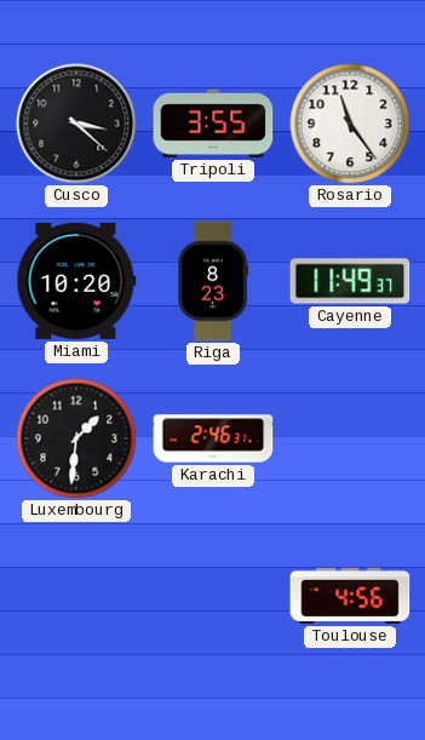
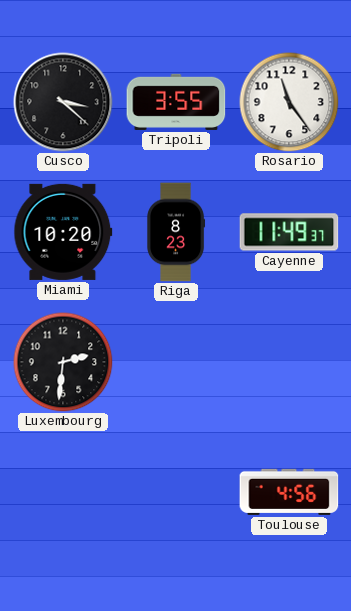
Luxembourg: 1:31 -> 2:31 (63, 362)
Karachi: 2:46 -> none (213, 438)
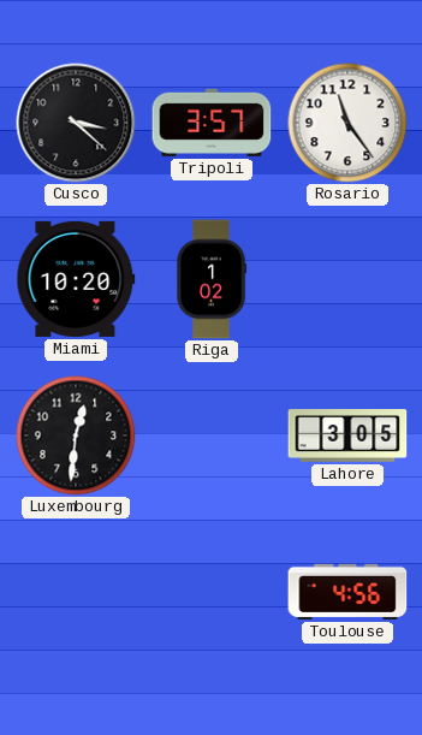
Tripoli: 3:55 -> 3:57 (212, 123)
Riga: 8:23 -> 1:02 (212, 279)
Cayenne: 11:49 -> none (289, 232)
Luxembourg: 2:31 -> 12:31 (76, 435)
Lahore: none -> 3:05 (347, 435)
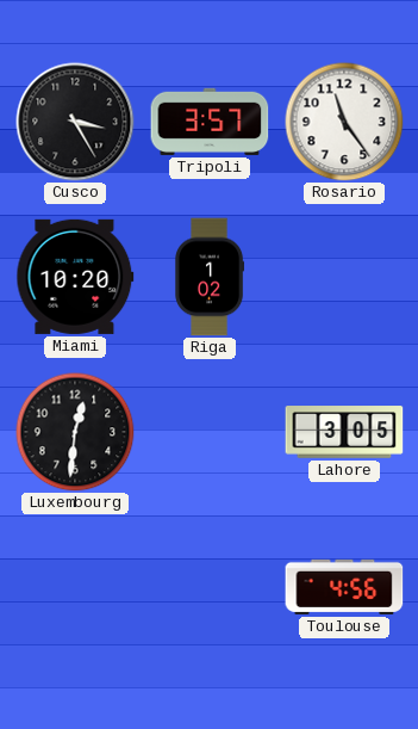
Cusco: 3:22 -> 3:25 (75, 122)
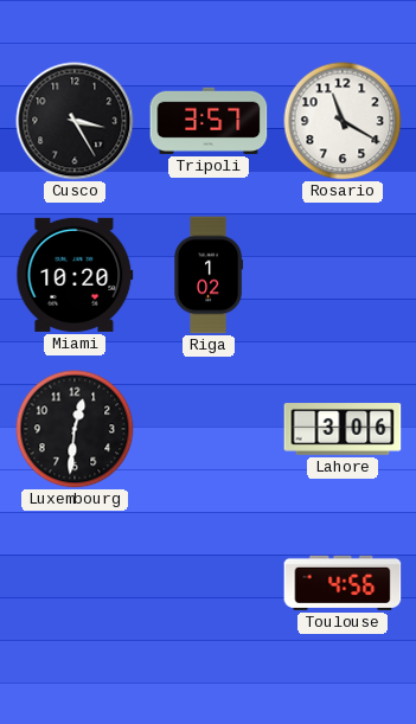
Rosario: 11:24 -> 11:20 (343, 121)
Lahore: 3:05 -> 3:06 (343, 429)
